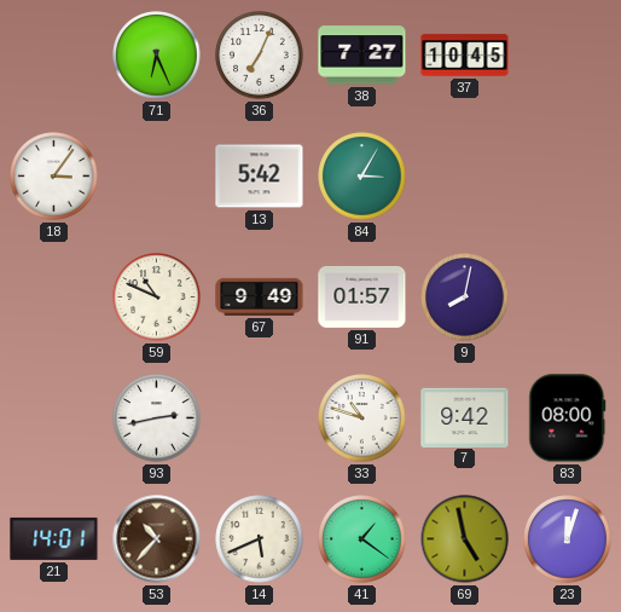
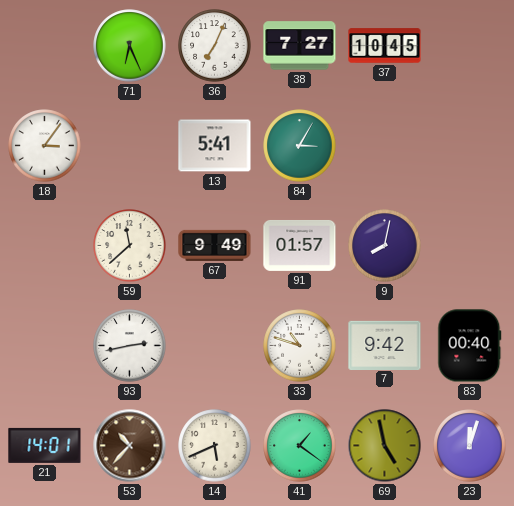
13: 5:42 -> 5:41 (215, 146)
59: 10:49 -> 11:38 (130, 246)
83: 08:00 -> 00:40 (470, 346)
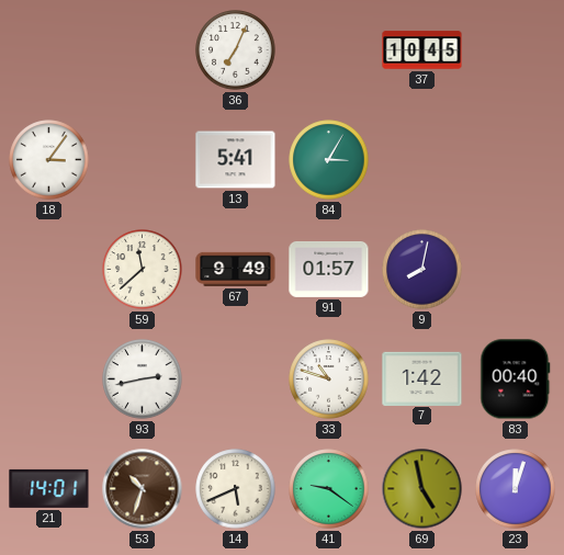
71: 6:26 -> none (130, 46)
38: 7:27 -> none (300, 46)
7: 9:42 -> 1:42 (422, 378)
53: 10:37 -> 10:33 (143, 489)
41: 1:21 -> 9:21 (329, 489)
